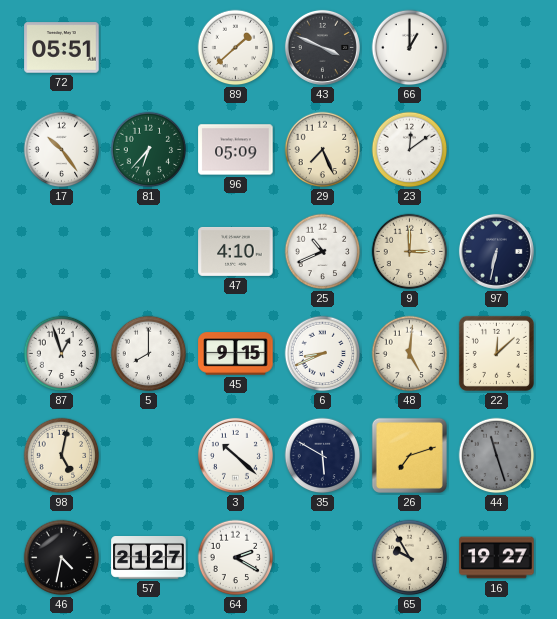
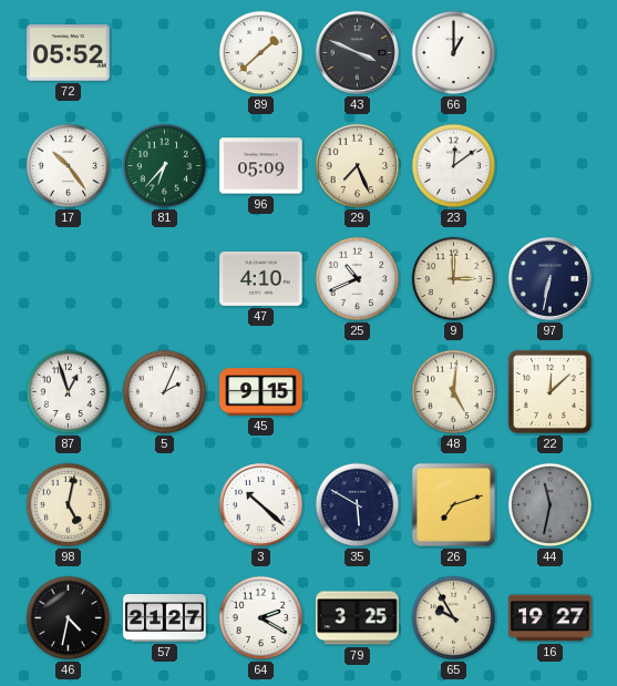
72: 05:51 -> 05:52 (69, 53)
5: 8:00 -> 2:04 (165, 392)
6: 8:41 -> none (323, 354)
44: 11:27 -> 11:32 (551, 505)
79: none -> 3:25 (358, 618)
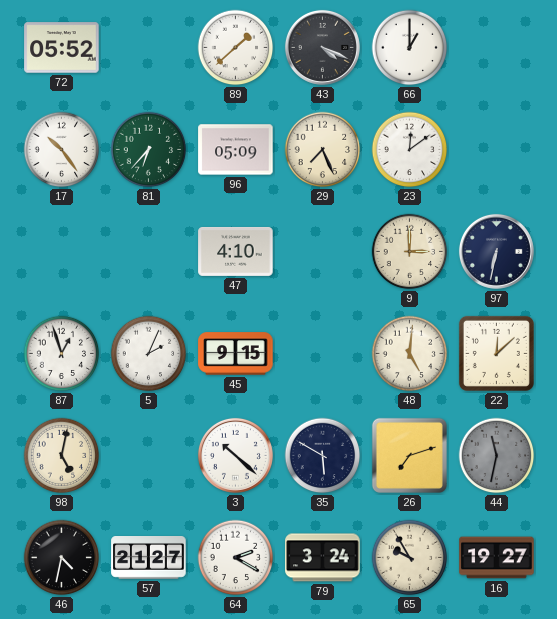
43: 3:49 -> 4:19 (322, 47)
25: 10:41 -> none (358, 279)
79: 3:25 -> 3:24 (323, 558)
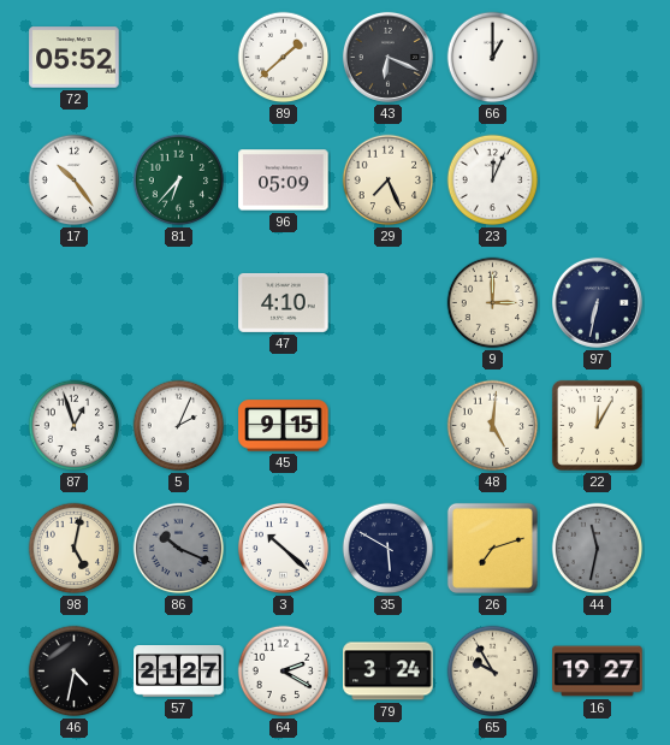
43: 4:19 -> 6:19 (387, 57)
23: 12:09 -> 12:04 (493, 181)
22: 12:08 -> 12:05 (597, 425)
86: none -> 10:19 (179, 549)
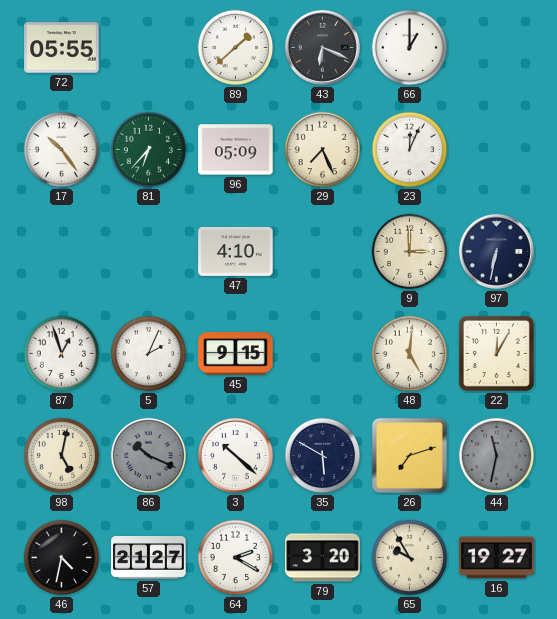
72: 05:52 -> 05:55 (62, 48)
79: 3:24 -> 3:20 (323, 558)
